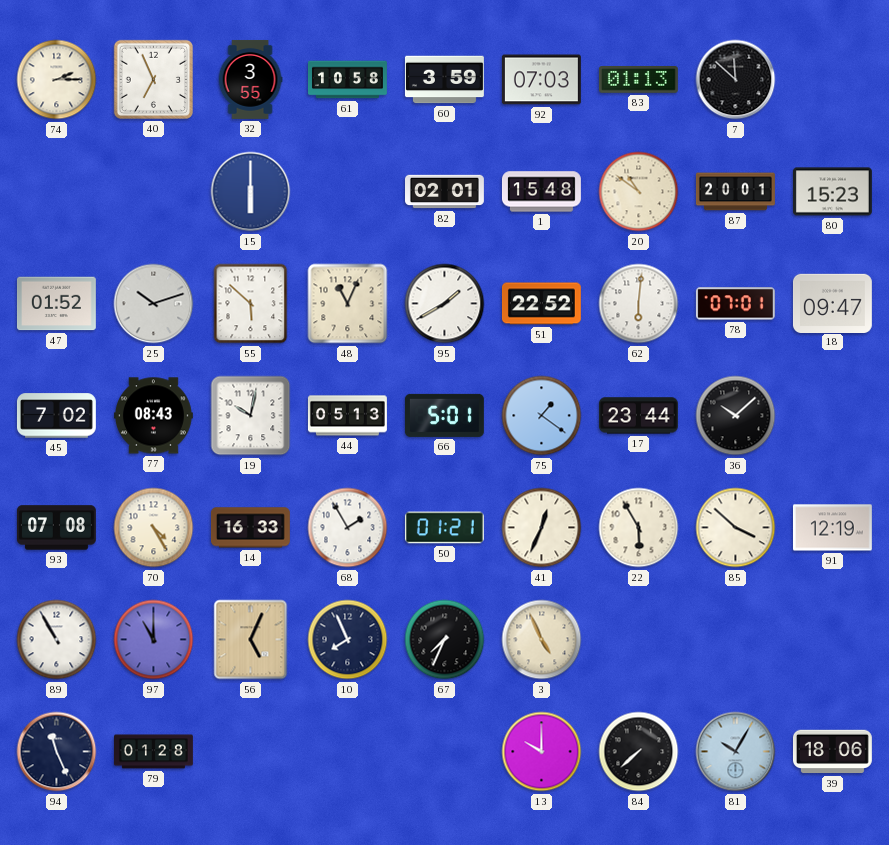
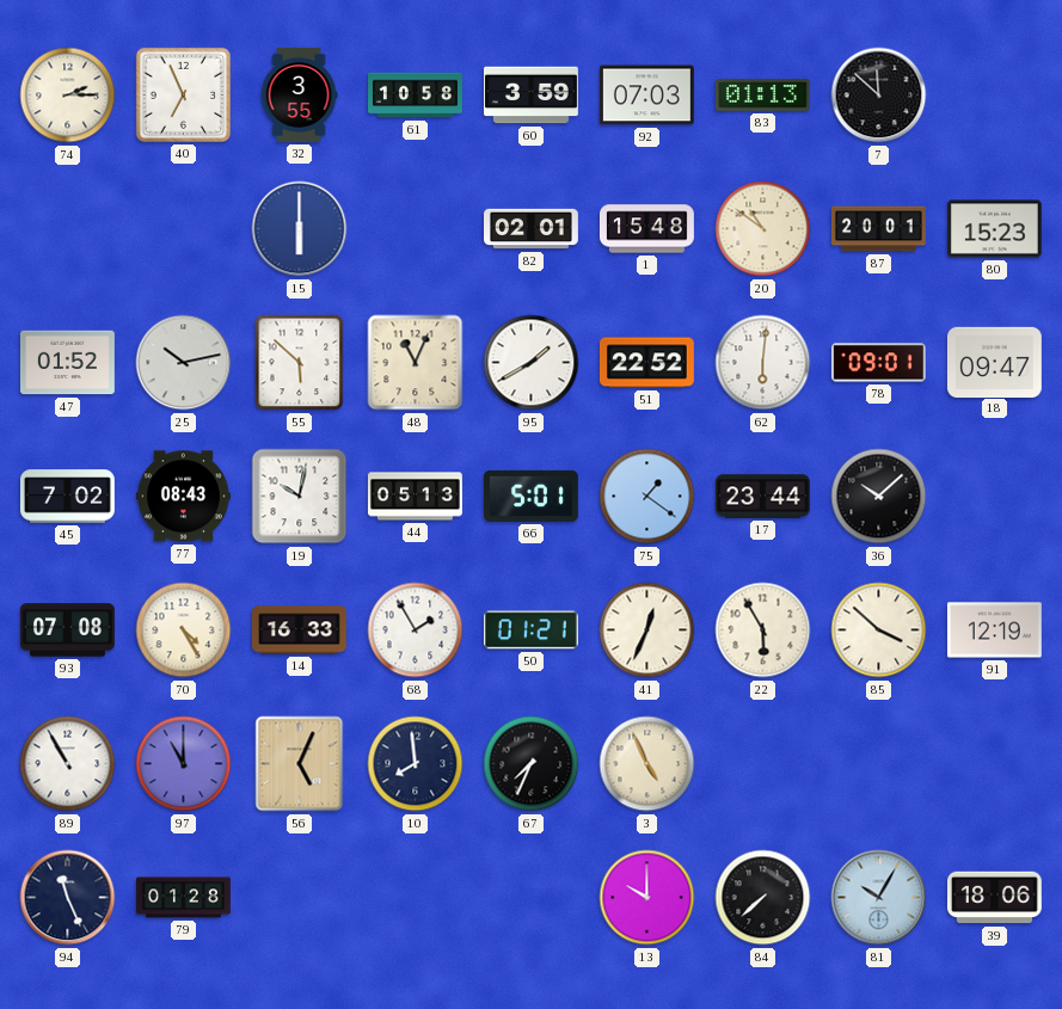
25: 10:12 -> 10:13 (184, 363)
78: 07:01 -> 09:01 (878, 363)
10: 7:56 -> 7:59 (416, 764)
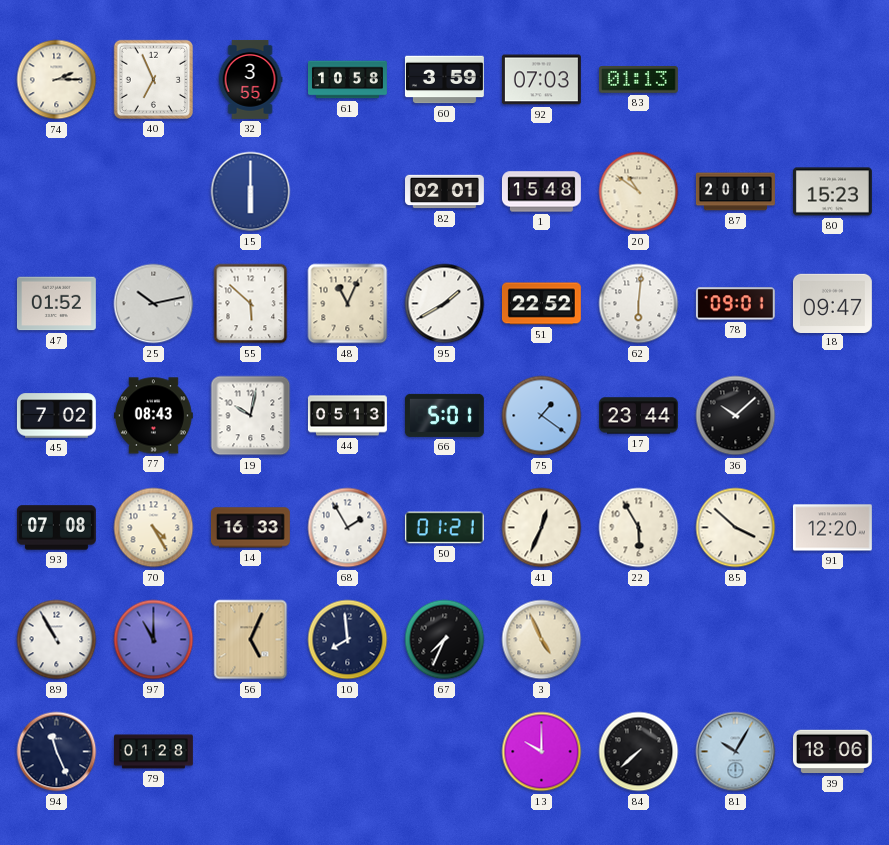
7: 11:52 -> none (879, 96)
91: 12:19 -> 12:20 (832, 528)
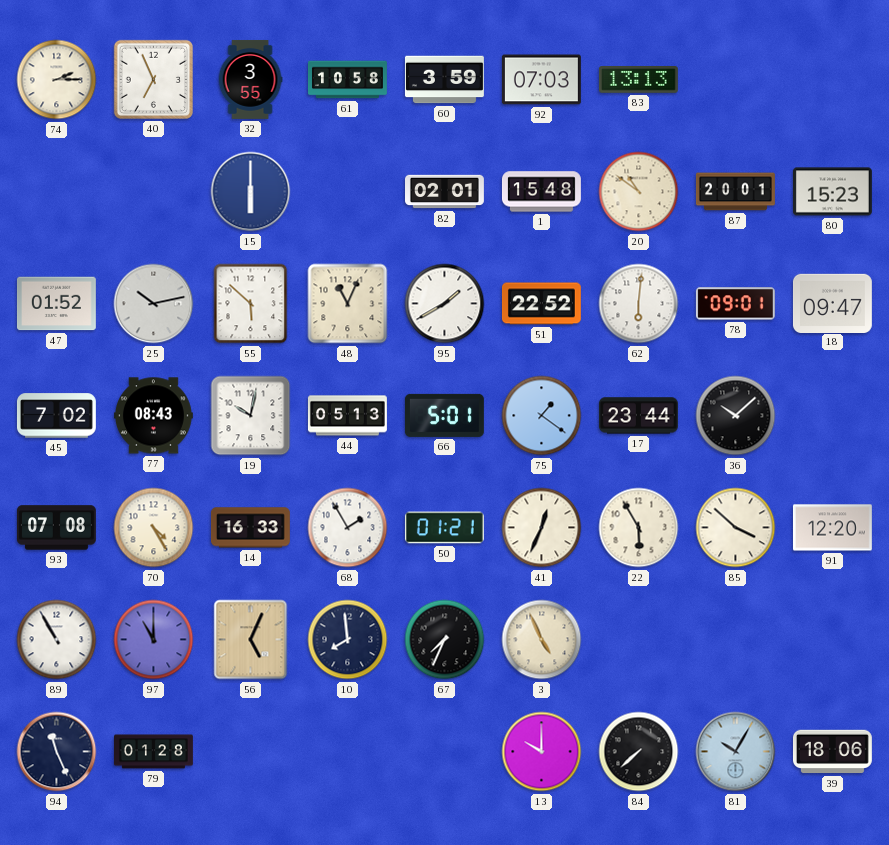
83: 01:13 -> 13:13 (638, 80)
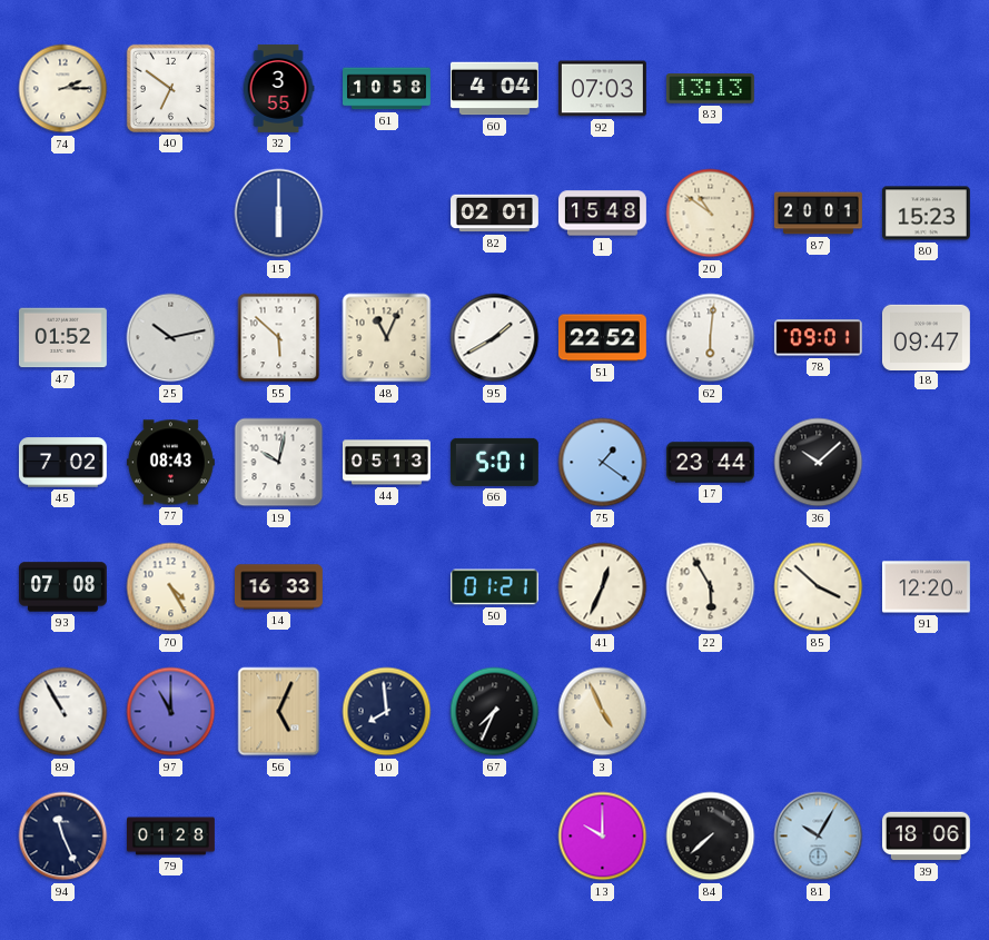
40: 6:56 -> 6:51 (170, 88)
60: 3:59 -> 4:04 (494, 89)
68: 1:55 -> none (348, 528)
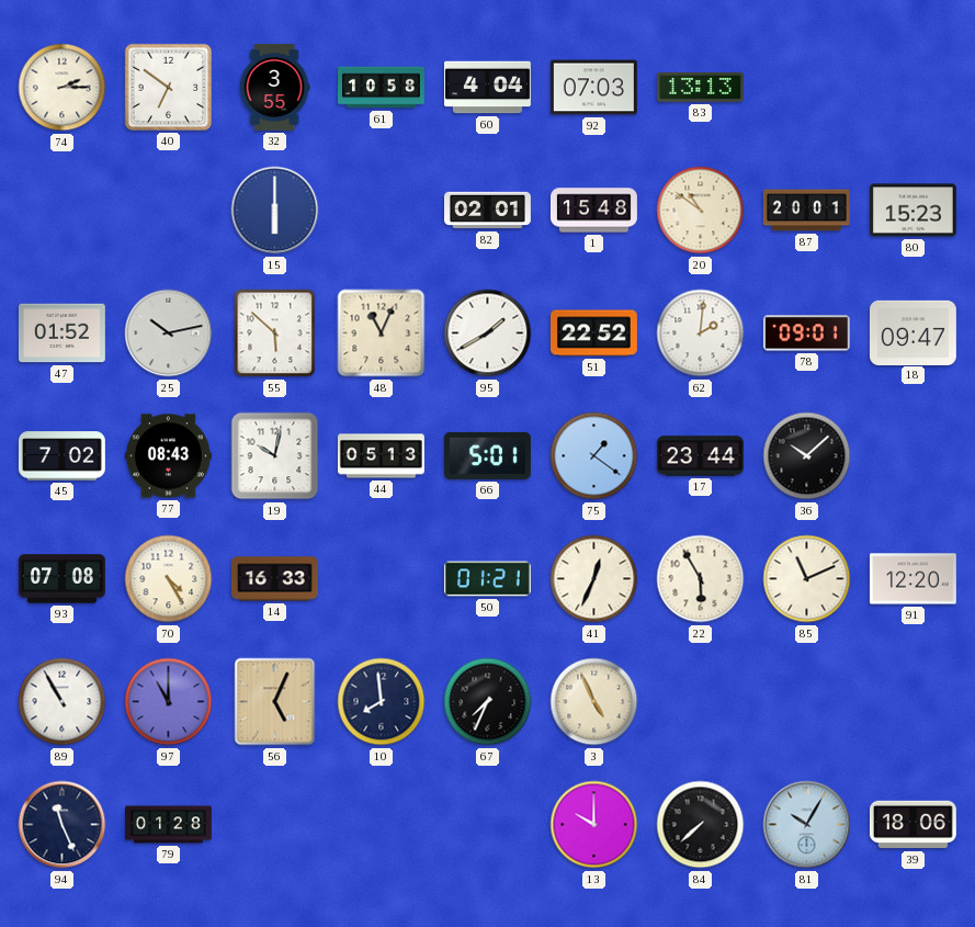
62: 6:01 -> 2:01 (701, 334)
85: 3:52 -> 11:11 (807, 579)
